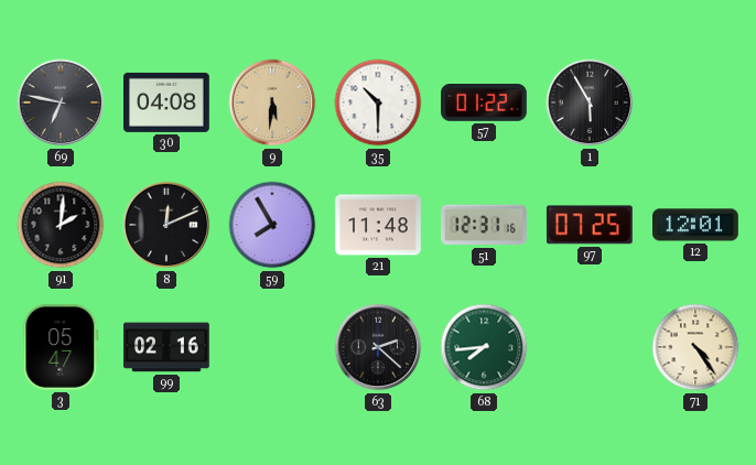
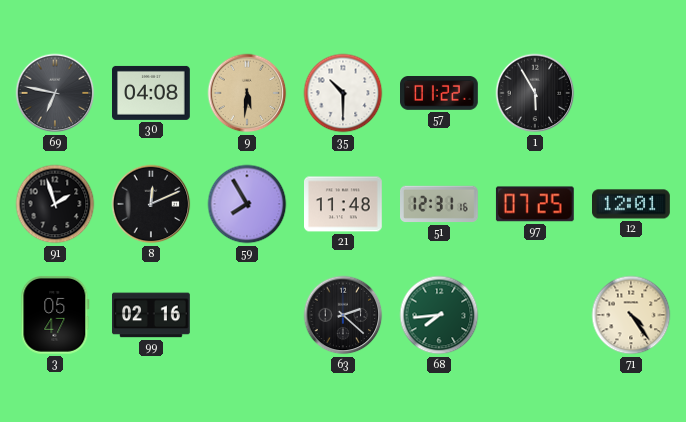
91: 2:01 -> 1:57 (55, 204)
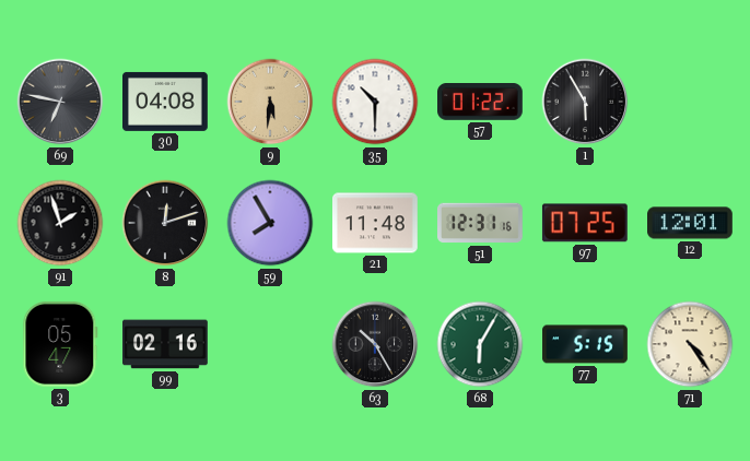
8: 12:11 -> 12:12 (165, 223)
63: 2:22 -> 10:25 (375, 344)
68: 7:44 -> 6:05 (480, 344)
77: none -> 5:15 (585, 344)
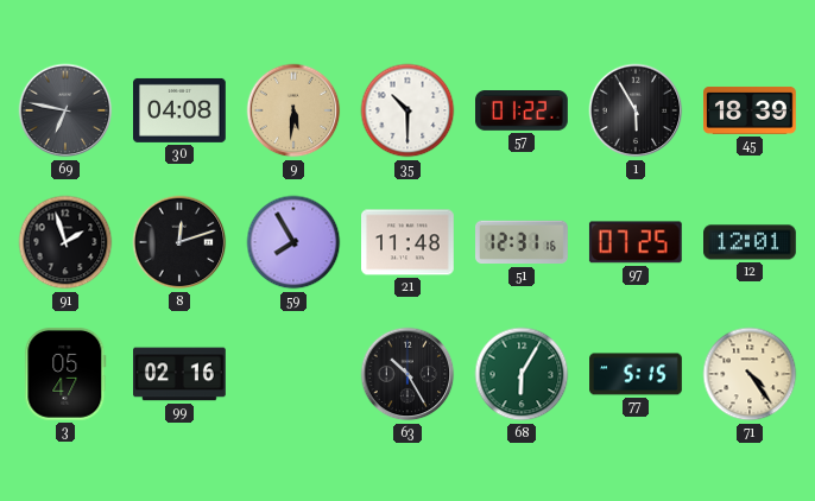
45: none -> 18:39 (751, 110)
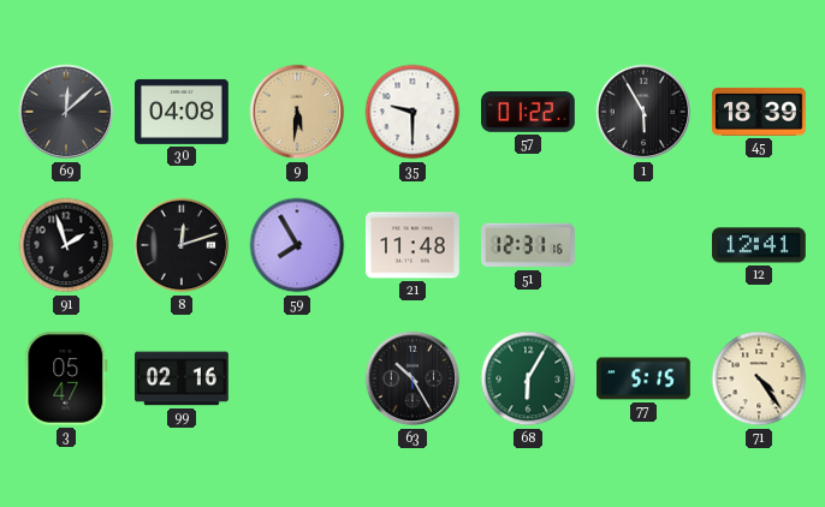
69: 6:47 -> 12:08 (66, 112)
35: 10:30 -> 9:30 (412, 112)
97: 07:25 -> none (636, 242)
12: 12:01 -> 12:41 (760, 245)
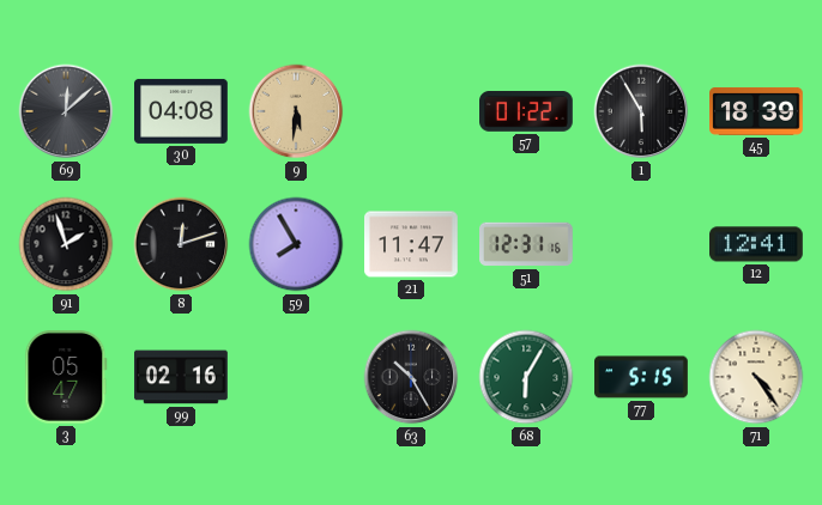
35: 9:30 -> none (412, 112)
21: 11:48 -> 11:47 (412, 244)
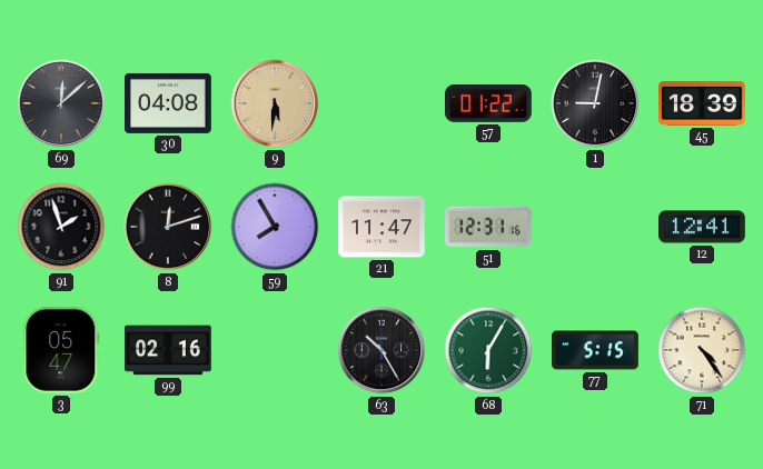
1: 5:55 -> 9:02 (595, 103)
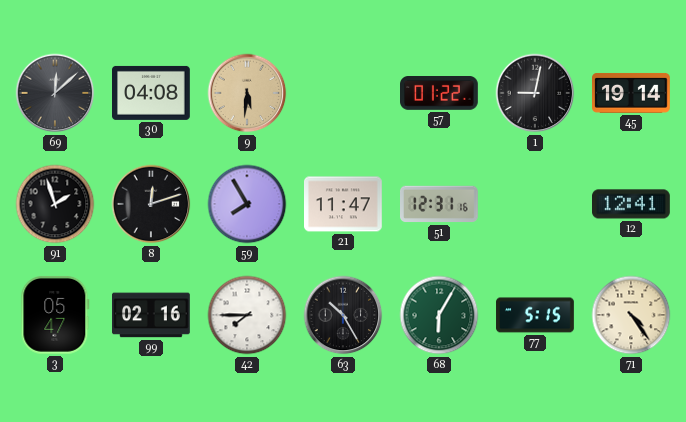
45: 18:39 -> 19:14 (632, 93)
42: none -> 7:45 (247, 315)
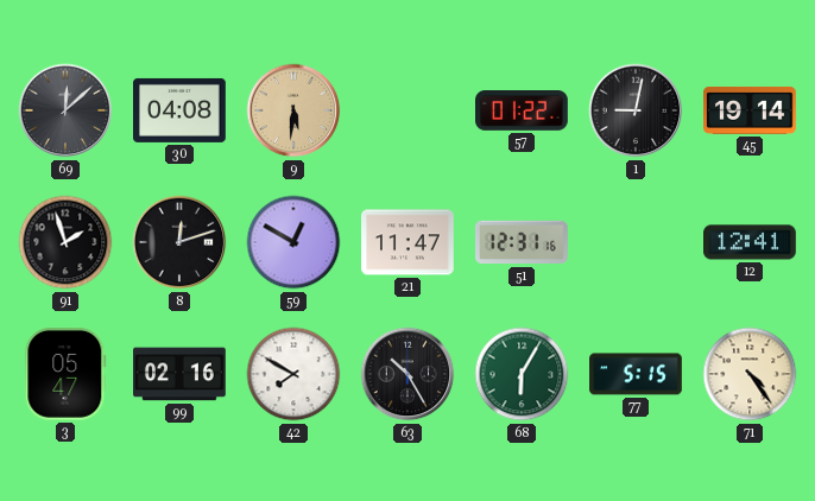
59: 7:55 -> 12:50 (293, 242)
42: 7:45 -> 7:50 (293, 374)
